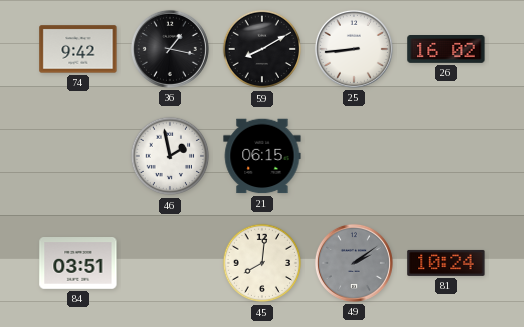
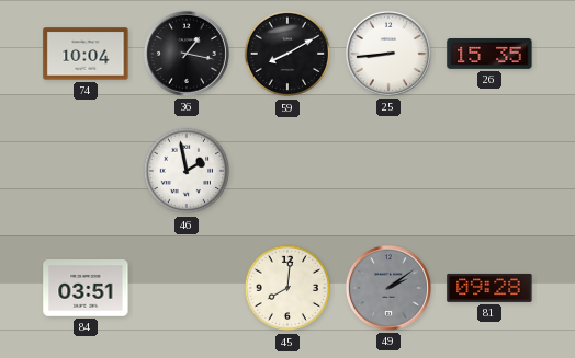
74: 9:42 -> 10:04 (86, 54)
26: 16:02 -> 15:35 (489, 55)
21: 06:15 -> none (262, 156)
81: 10:24 -> 09:28 (489, 288)
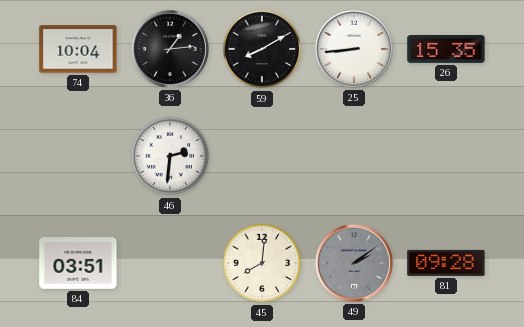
36: 1:17 -> 1:14 (170, 49)
46: 1:58 -> 2:31 (170, 156)
